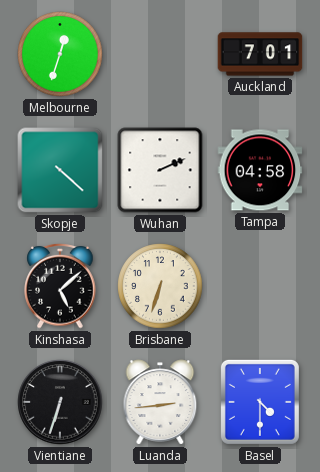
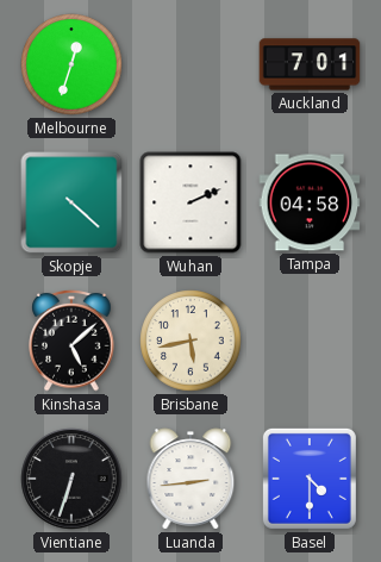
Brisbane: 6:33 -> 5:43 (190, 341)
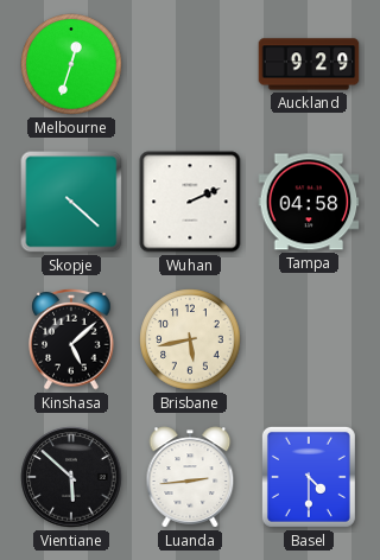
Auckland: 7:01 -> 9:29 (309, 64)
Vientiane: 6:33 -> 5:52 (71, 477)
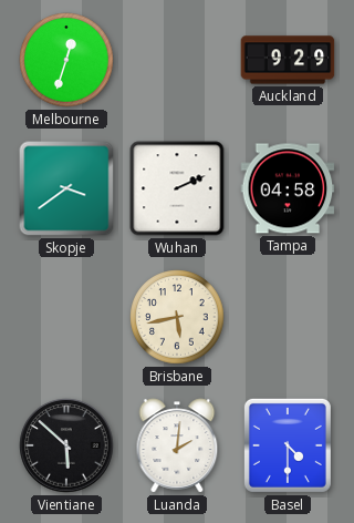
Skopje: 4:22 -> 3:39 (66, 188)
Kinshasa: 5:08 -> none (71, 339)
Luanda: 2:44 -> 2:01 (177, 445)
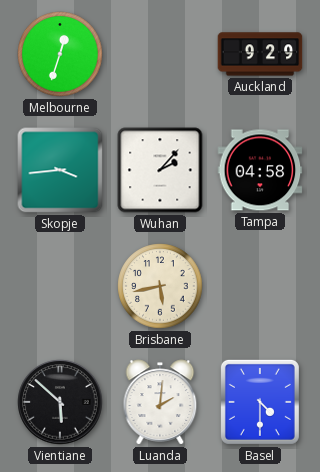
Skopje: 3:39 -> 3:44 (60, 170)
Wuhan: 2:11 -> 2:07 (160, 170)
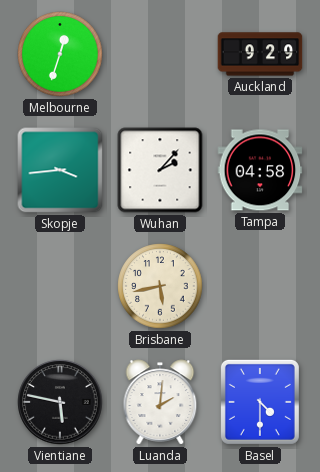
Vientiane: 5:52 -> 5:47 (60, 402)
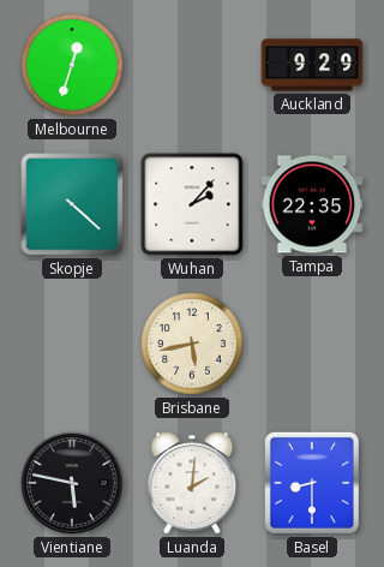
Skopje: 3:44 -> 4:22 (72, 204)
Tampa: 04:58 -> 22:35 (312, 204)
Basel: 4:30 -> 8:30 (312, 483)
